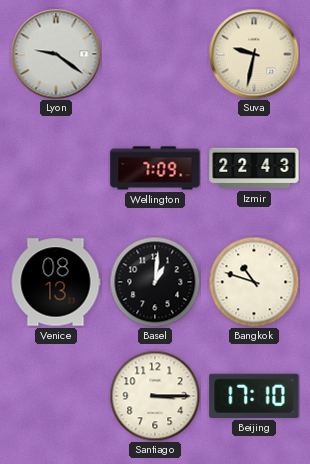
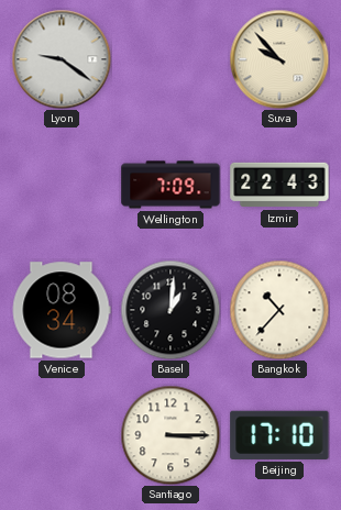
Suva: 9:32 -> 9:53 (279, 59)
Venice: 08:13 -> 08:34 (62, 310)
Bangkok: 10:48 -> 10:37 (279, 310)
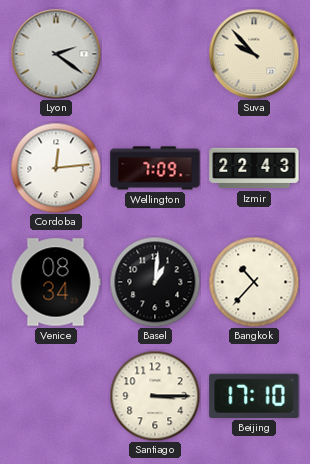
Lyon: 9:21 -> 2:21 (56, 54)
Cordoba: none -> 12:14 (56, 168)
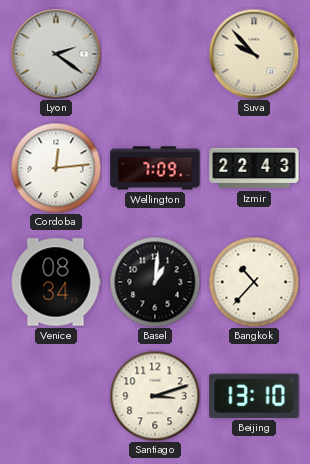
Santiago: 3:15 -> 3:12 (155, 396)
Beijing: 17:10 -> 13:10 (254, 396)
